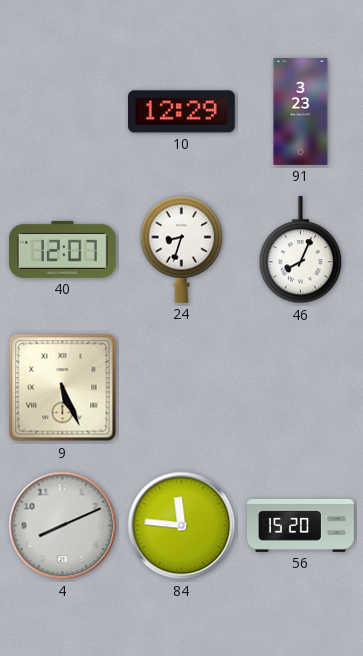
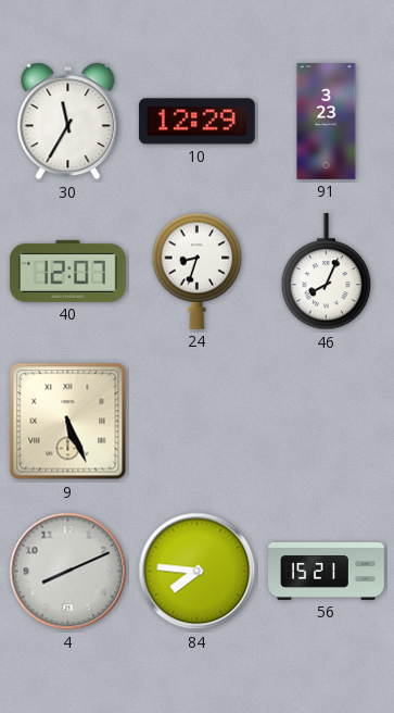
30: none -> 11:35 (68, 122)
84: 11:46 -> 7:46 (198, 572)
56: 15:20 -> 15:21 (327, 571)
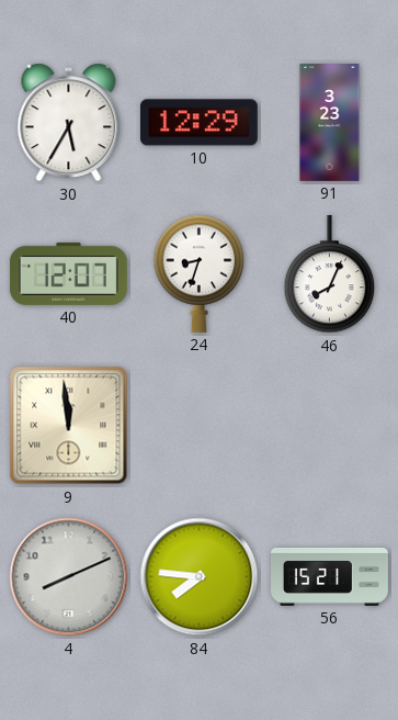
30: 11:35 -> 5:35 (69, 123)
9: 5:26 -> 11:59 (69, 426)
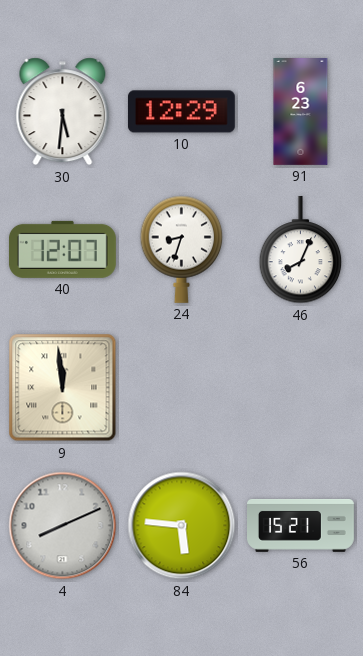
30: 5:35 -> 5:31 (63, 112)
91: 3:23 -> 6:23 (301, 112)
84: 7:46 -> 5:46 (182, 526)
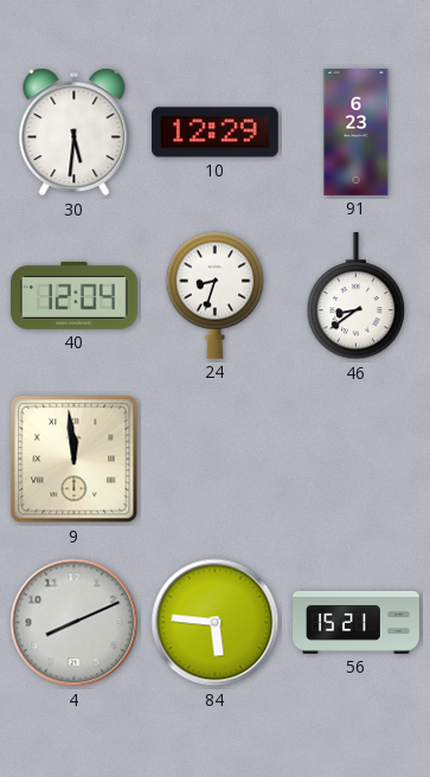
40: 12:07 -> 12:04 (73, 295)
46: 8:04 -> 8:39 (357, 296)
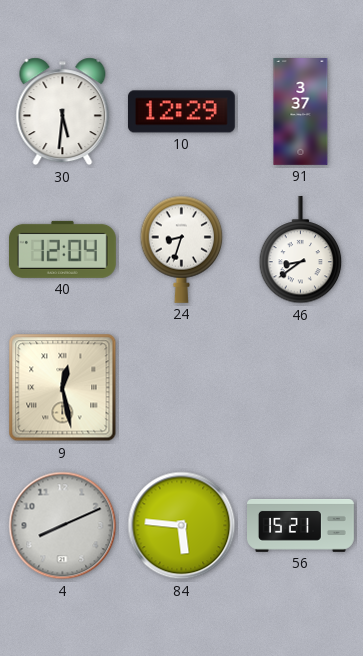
91: 6:23 -> 3:37 (301, 112)
9: 11:59 -> 12:28 (63, 388)
